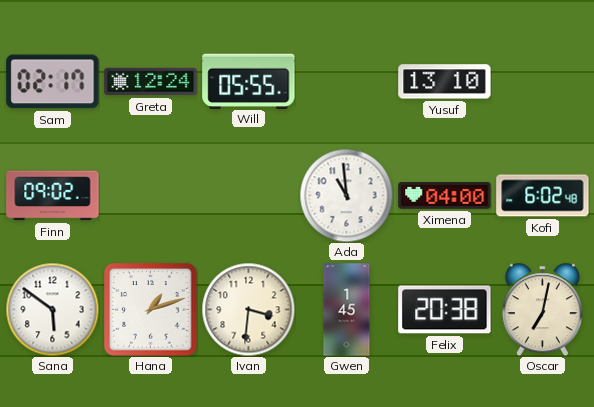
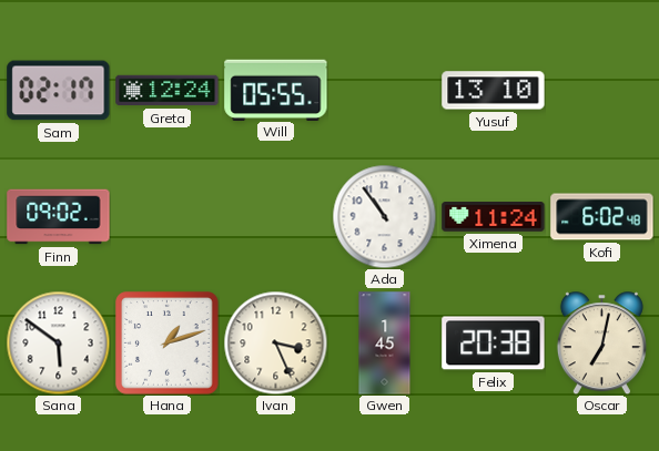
Ada: 10:59 -> 10:54 (384, 216)
Ximena: 04:00 -> 11:24 (494, 217)
Ivan: 3:31 -> 3:26 (275, 342)
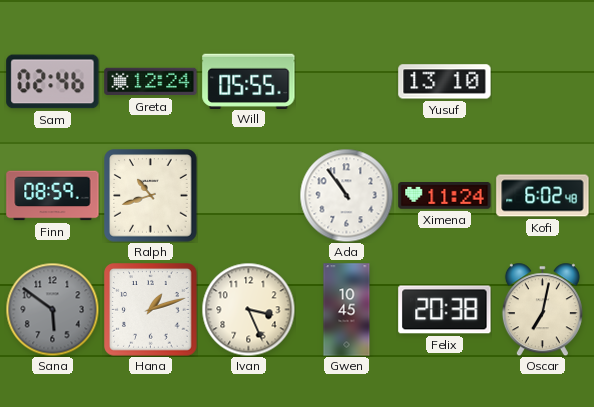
Sam: 02:17 -> 02:46 (53, 82)
Finn: 09:02 -> 08:59 (53, 196)
Ralph: none -> 10:42 (151, 196)
Sana dial: white -> grey (52, 309)
Gwen: 1:45 -> 10:45 (347, 310)
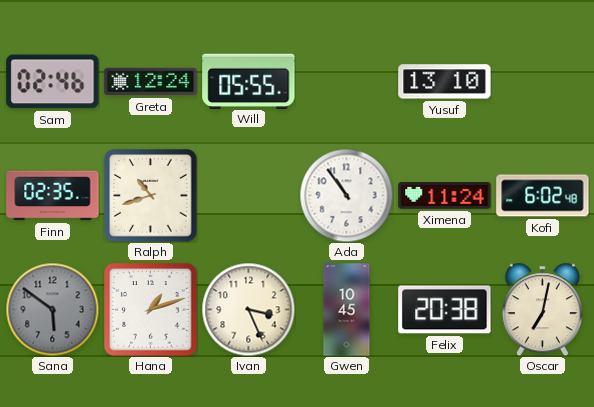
Finn: 08:59 -> 02:35 (53, 196)
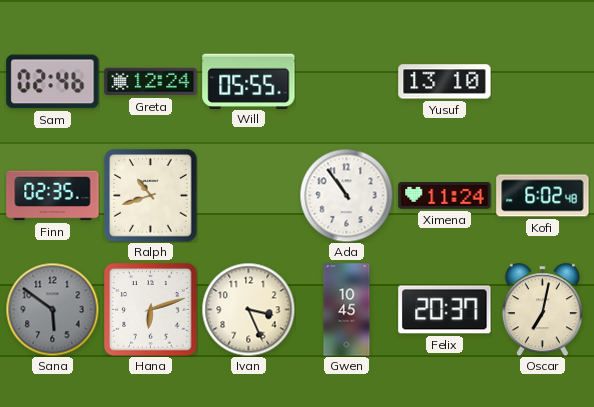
Hana: 1:12 -> 6:12 (151, 310)
Felix: 20:38 -> 20:37 (445, 310)
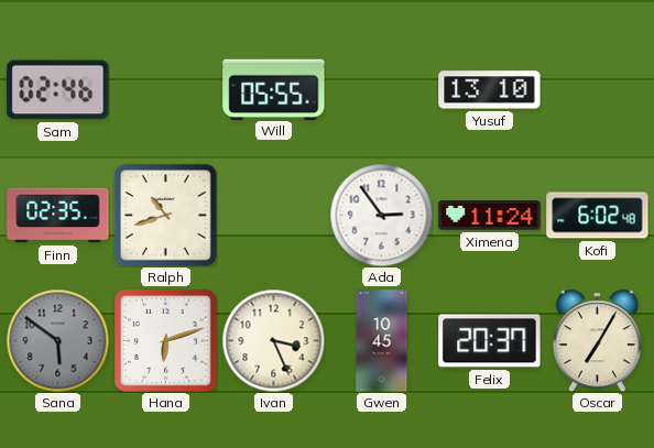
Greta: 12:24 -> none (151, 82)
Ada: 10:54 -> 2:54 (381, 215)
Oscar: 7:02 -> 7:05 (597, 340)
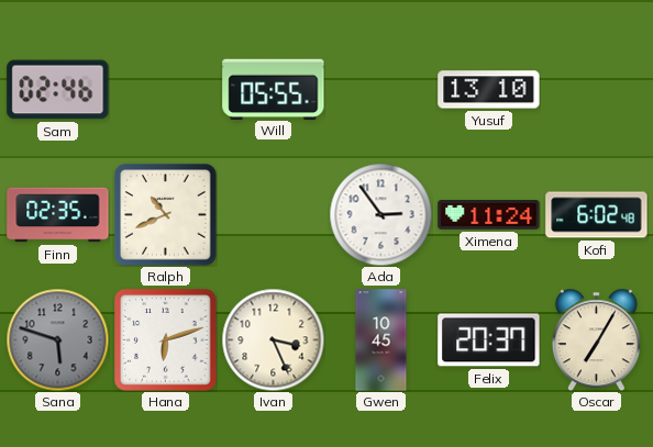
Ralph: 10:42 -> 10:41 (166, 215)
Sana: 5:51 -> 5:48 (57, 339)
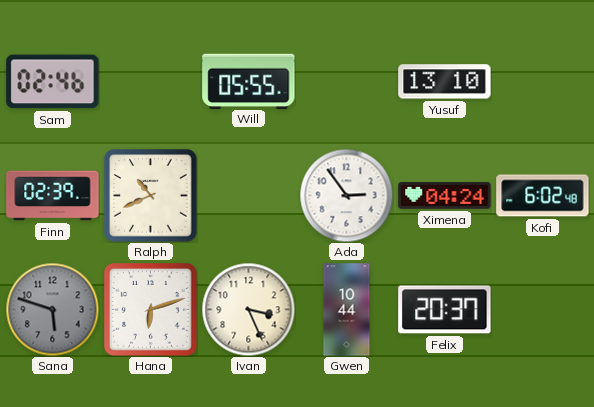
Finn: 02:35 -> 02:39 (53, 196)
Ximena: 11:24 -> 04:24 (445, 196)
Gwen: 10:45 -> 10:44 (347, 310)
Oscar: 7:05 -> none (596, 339)
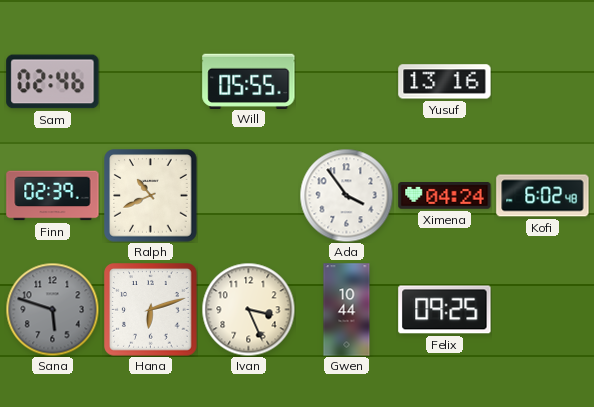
Yusuf: 13:10 -> 13:16 (445, 82)
Ada: 2:54 -> 3:54 (346, 195)
Felix: 20:37 -> 09:25 (445, 310)
